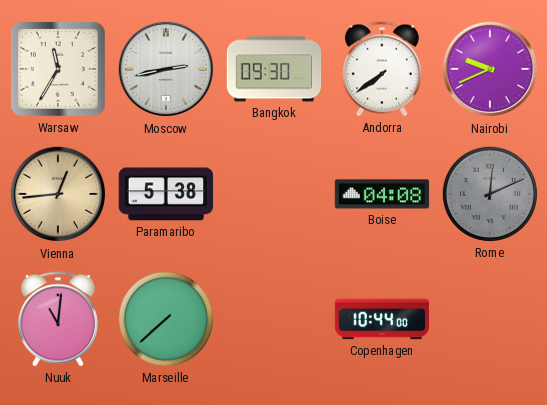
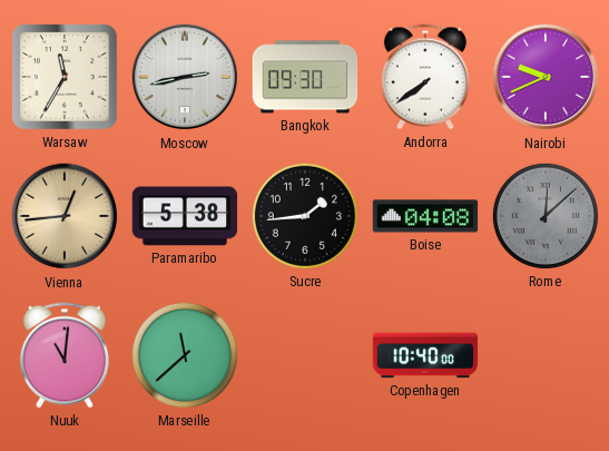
Sucre: none -> 1:44 (305, 216)
Rome: 12:11 -> 12:08 (546, 216)
Marseille: 7:38 -> 11:38 (185, 355)
Copenhagen: 10:44 -> 10:40 (425, 355)
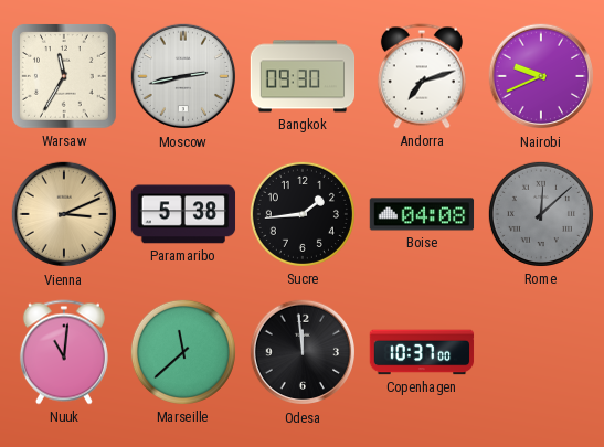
Andorra: 7:39 -> 7:12 (422, 76)
Vienna: 12:44 -> 3:11 (64, 214)
Odesa: none -> 11:59 (303, 352)
Copenhagen: 10:40 -> 10:37 (422, 352)
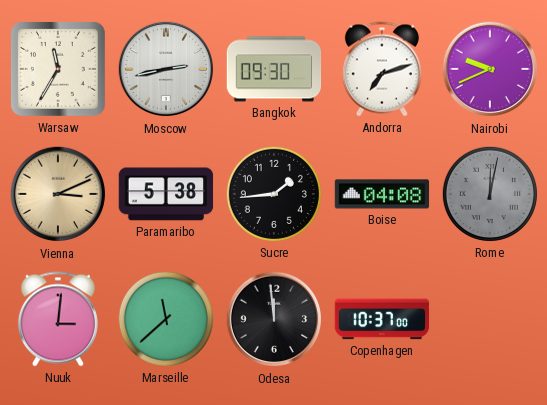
Rome: 12:08 -> 12:02 (490, 194)
Nuuk: 11:01 -> 3:01 (58, 319)
